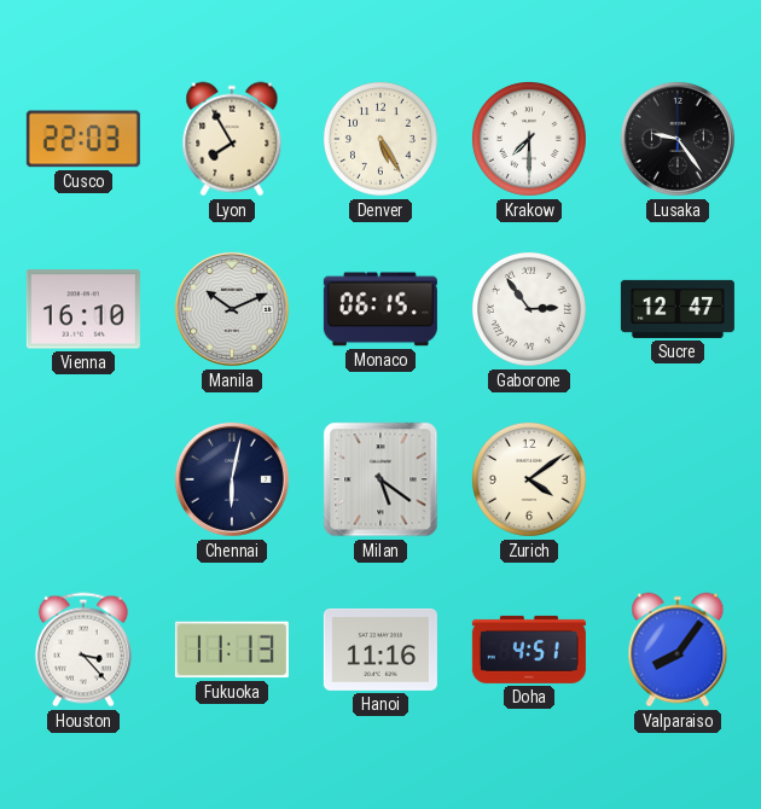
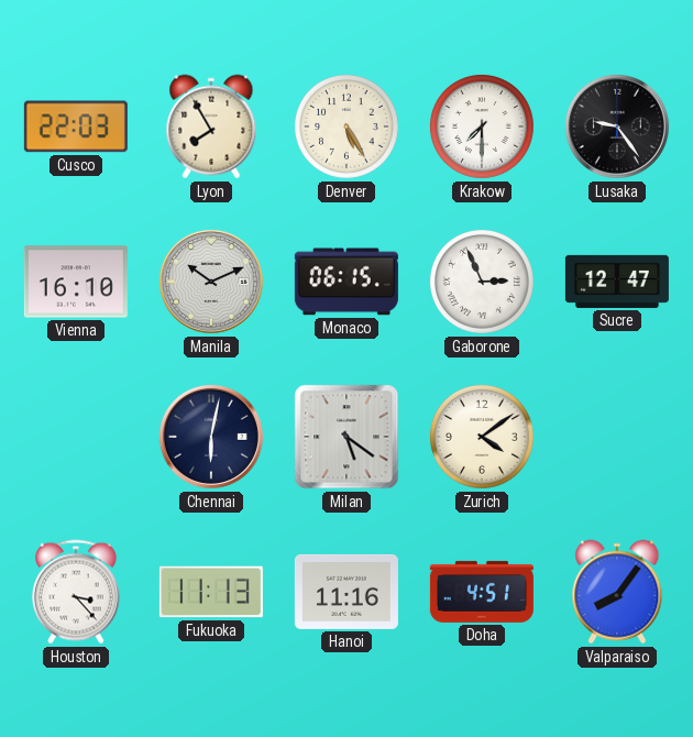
Gaborone: 2:54 -> 2:56 (482, 282)
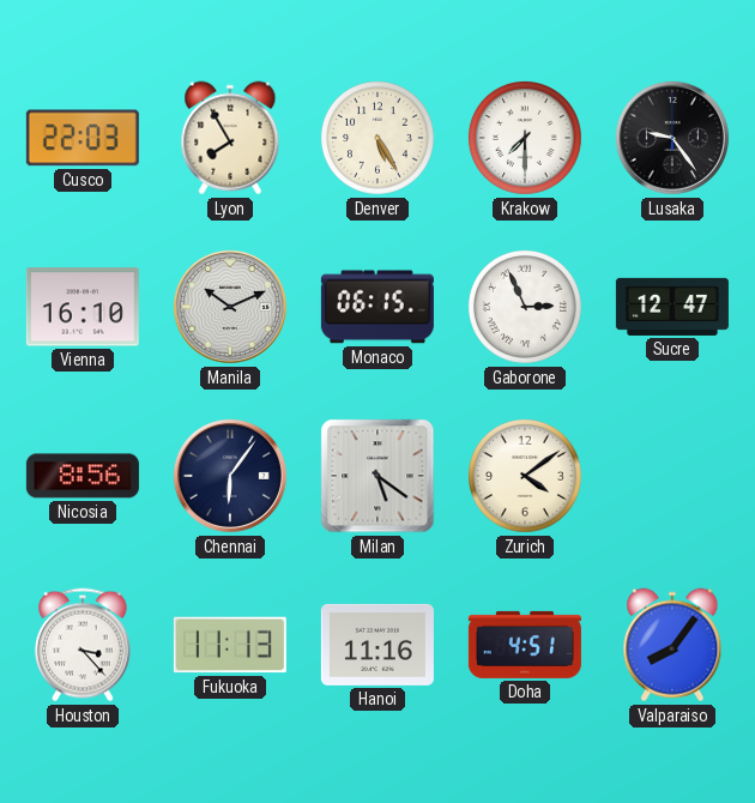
Nicosia: none -> 8:56 (83, 476)
Chennai: 6:02 -> 6:06 (230, 476)
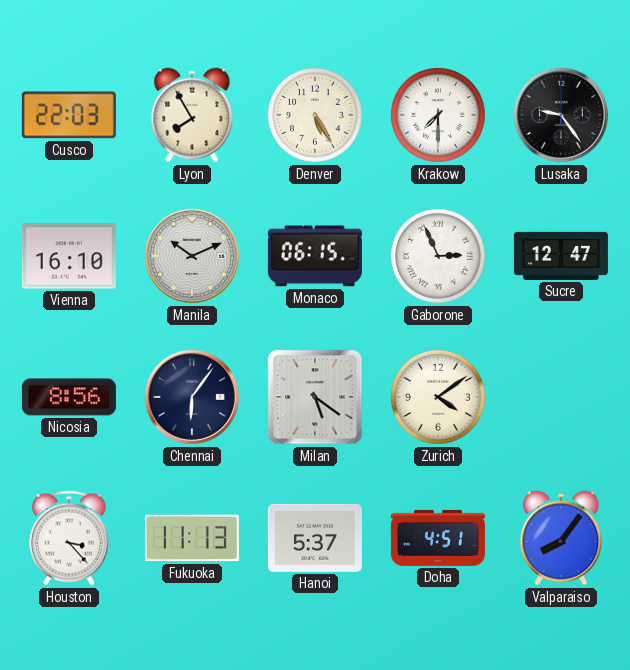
Hanoi: 11:16 -> 5:37 (315, 538)
